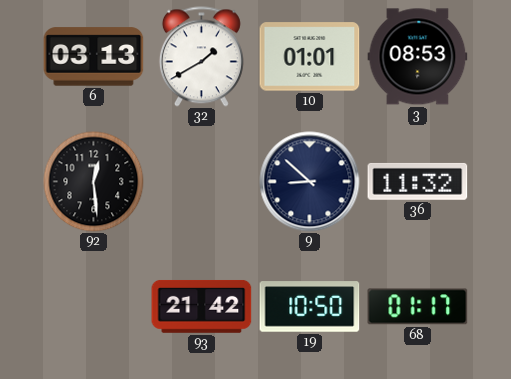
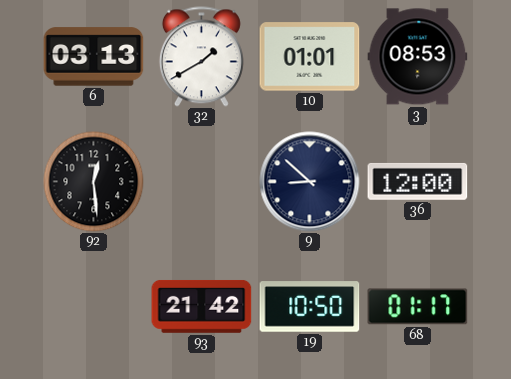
36: 11:32 -> 12:00 (418, 181)
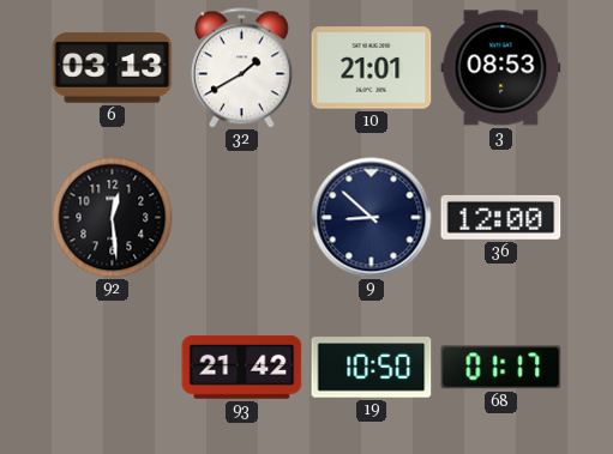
10: 01:01 -> 21:01 (372, 68)
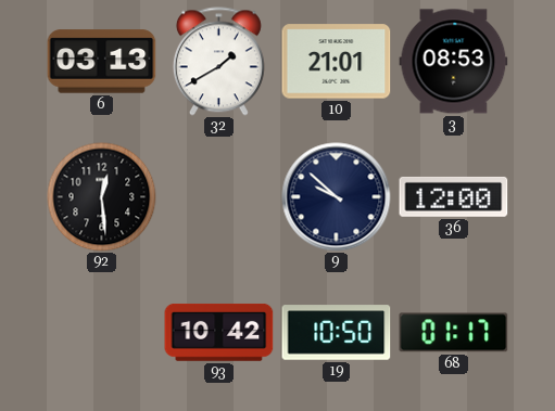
9: 8:52 -> 9:52 (337, 197)
93: 21:42 -> 10:42 (219, 332)
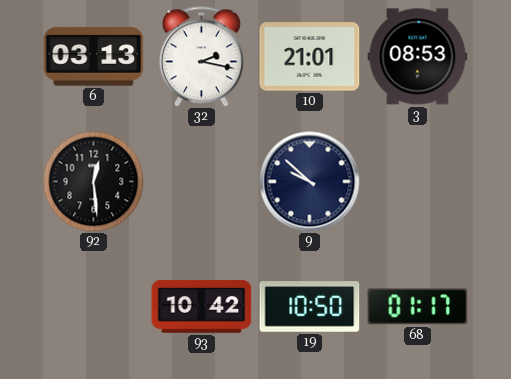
32: 1:40 -> 2:17 (201, 57)
36: 12:00 -> none (454, 196)
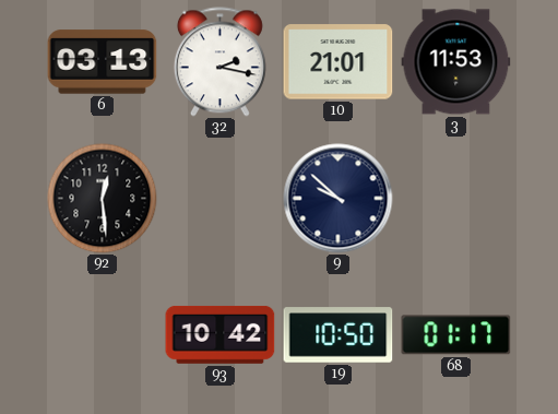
3: 08:53 -> 11:53 (456, 62)
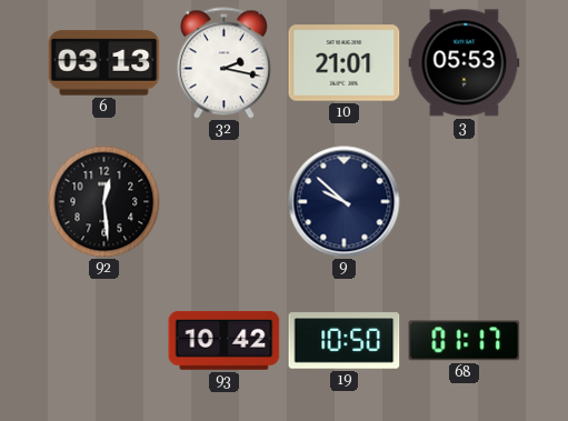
3: 11:53 -> 05:53 (465, 63)
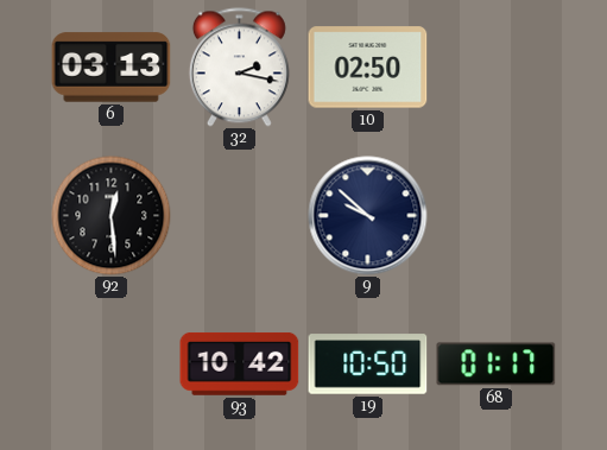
10: 21:01 -> 02:50 (368, 68)
3: 05:53 -> none (465, 63)
